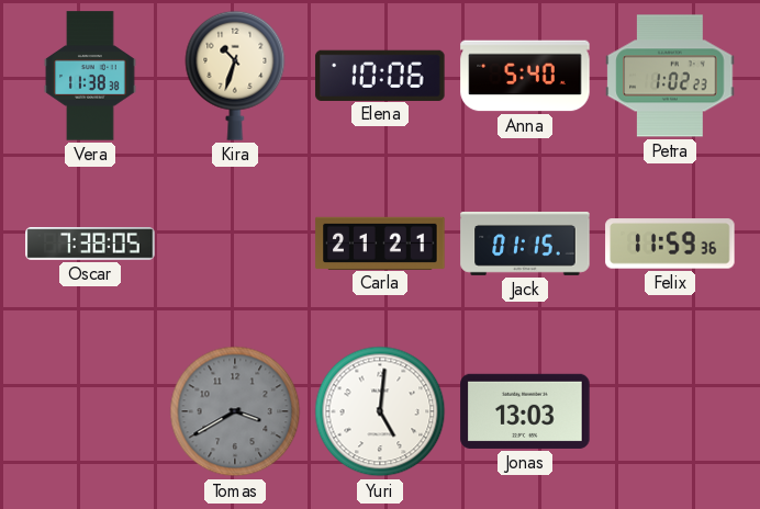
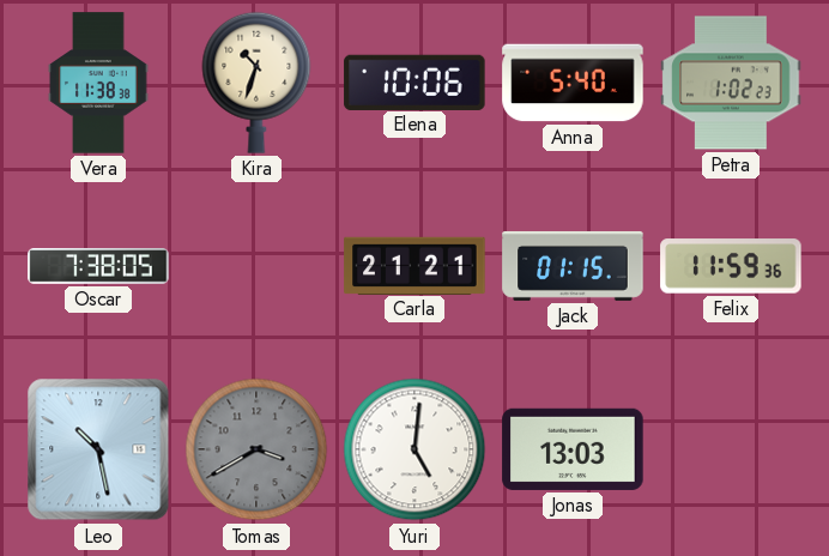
Leo: none -> 10:28 (98, 449)
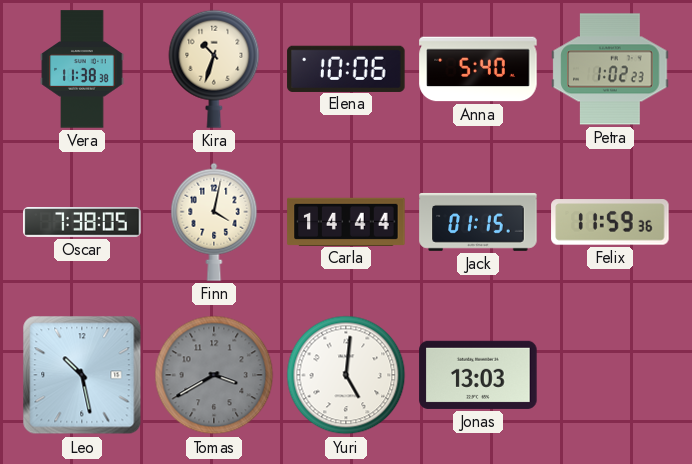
Finn: none -> 4:02 (214, 222)
Carla: 21:21 -> 14:44 (346, 221)
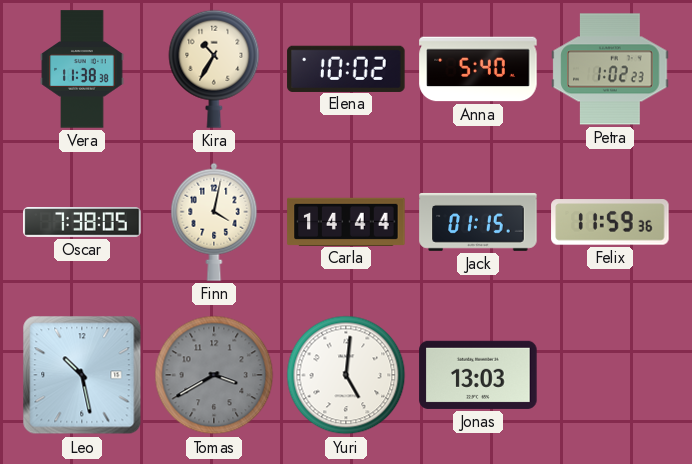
Kira: 10:33 -> 10:35 (214, 69)
Elena: 10:06 -> 10:02 (346, 68)
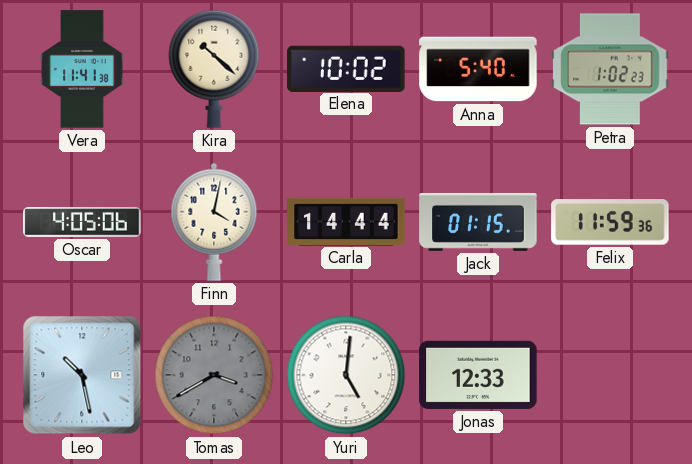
Vera: 11:38 -> 11:41 (82, 69)
Kira: 10:35 -> 10:22 (214, 69)
Oscar: 7:38 -> 4:05 (82, 222)
Jonas: 13:03 -> 12:33 (478, 375)
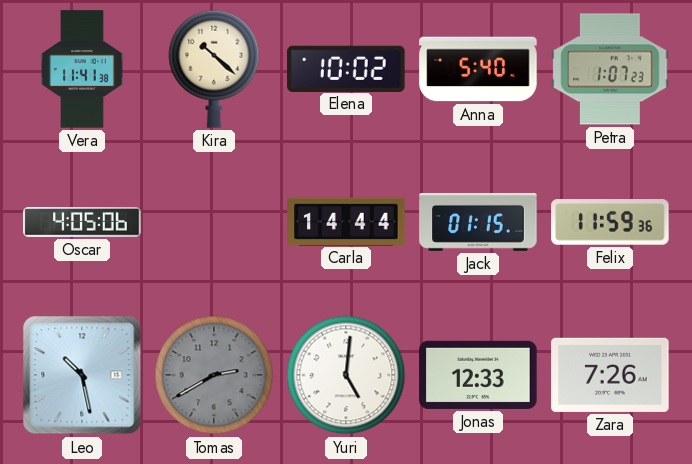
Petra: 1:02 -> 1:07 (610, 69)
Finn: 4:02 -> none (214, 222)
Tomas: 3:40 -> 2:40 (214, 375)
Zara: none -> 7:26 (610, 375)
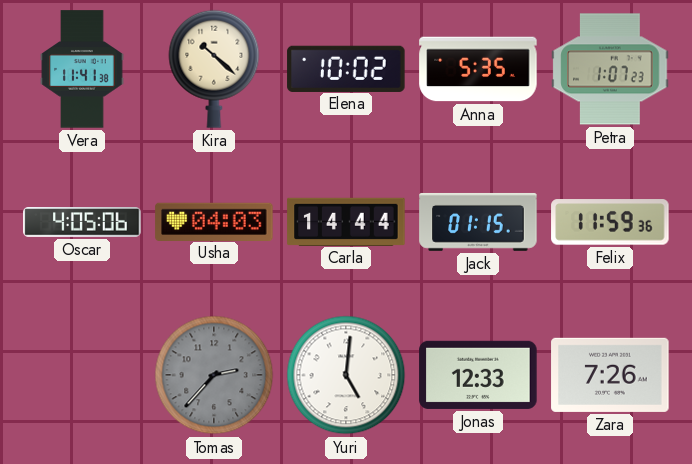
Anna: 5:40 -> 5:35 (478, 69)
Usha: none -> 04:03 (214, 221)
Leo: 10:28 -> none (82, 375)
Tomas: 2:40 -> 2:37 (214, 375)
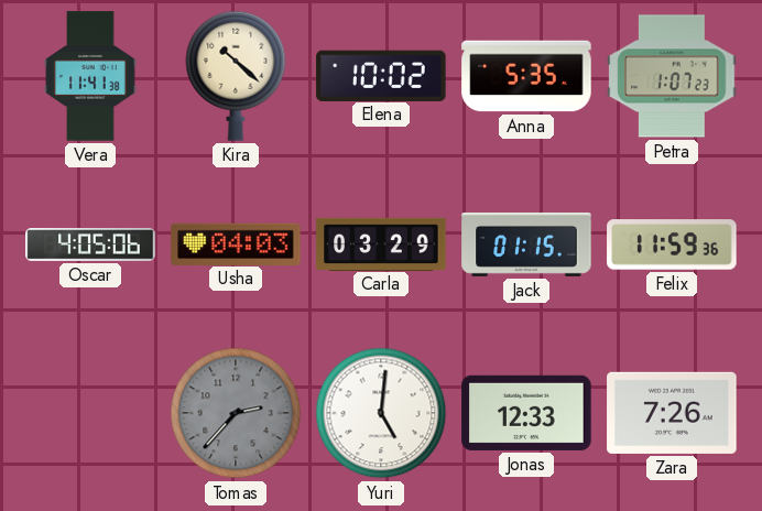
Carla: 14:44 -> 03:29 (381, 243)
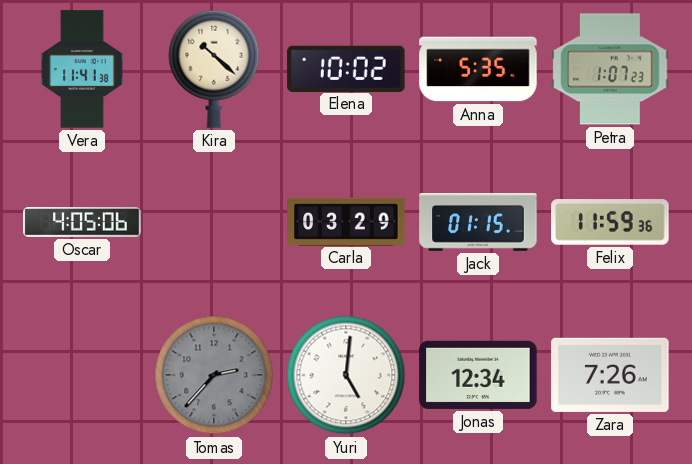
Usha: 04:03 -> none (236, 243)
Jonas: 12:33 -> 12:34 (478, 375)
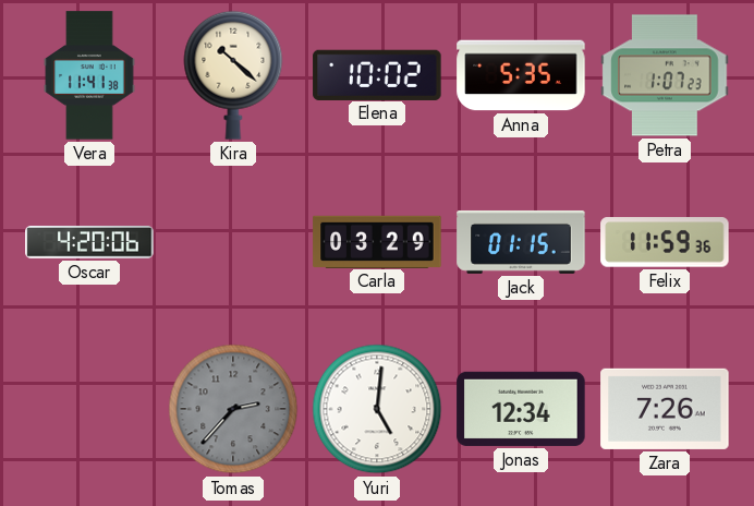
Oscar: 4:05 -> 4:20 (89, 242)
